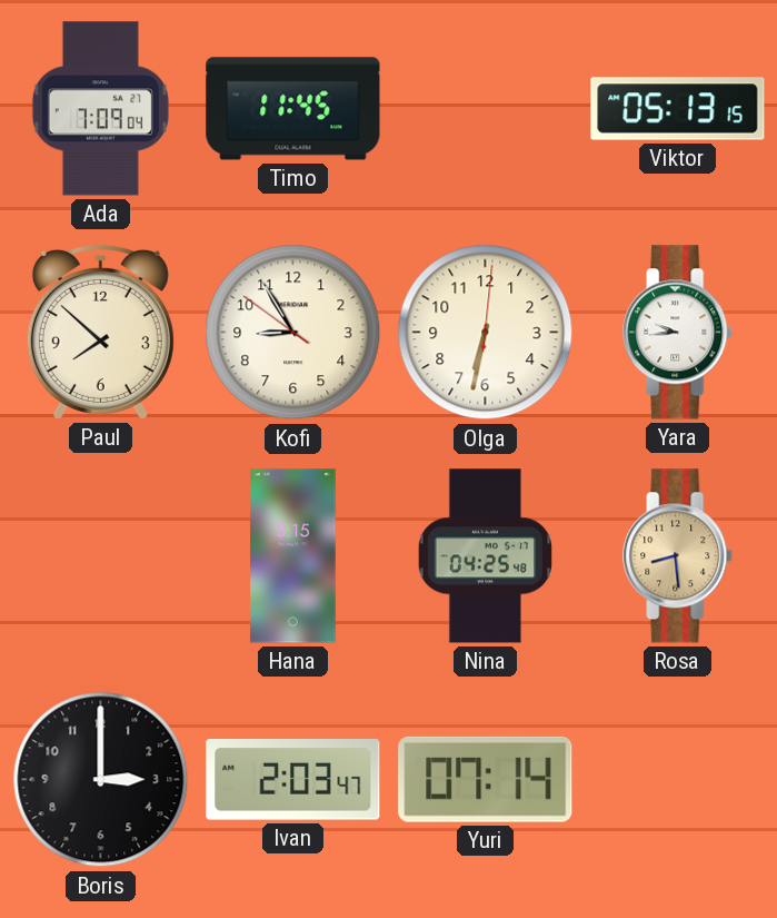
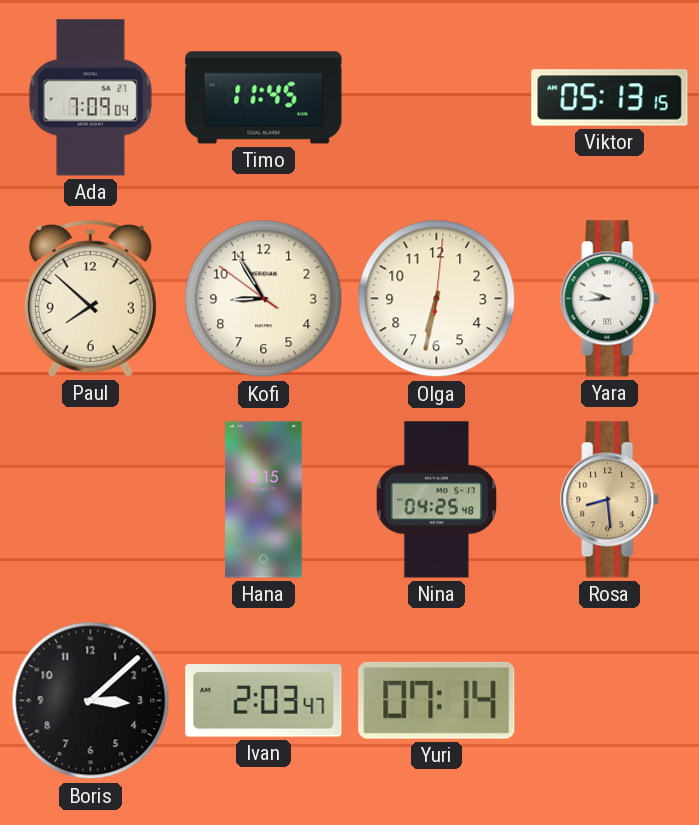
Boris: 3:00 -> 3:08 (91, 701)
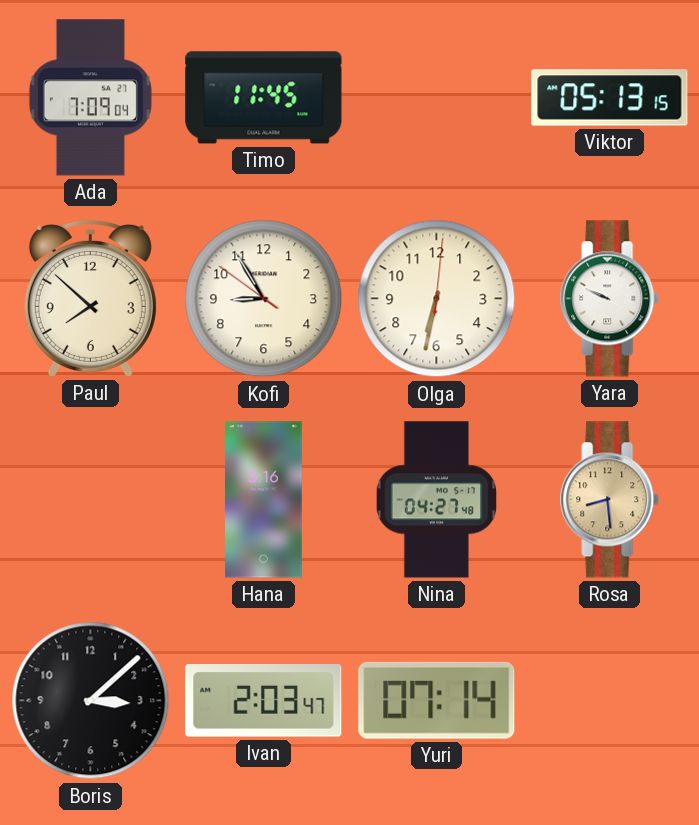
Yara: 9:44 -> 9:49 (610, 299)
Hana: 3:15 -> 5:16 (264, 500)
Nina: 04:25 -> 04:27 (437, 500)
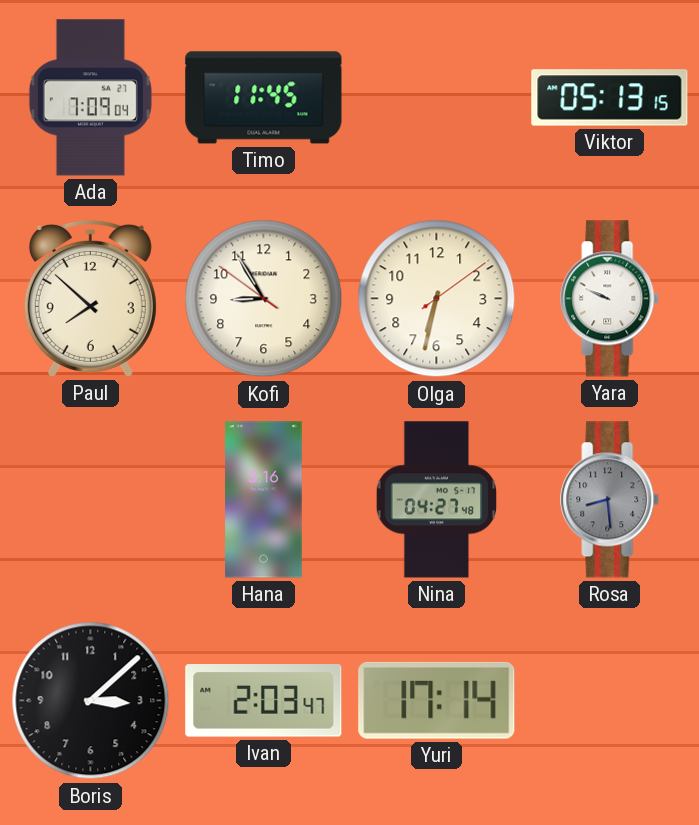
Olga: 6:32:01 -> 6:32:09 (437, 299)
Rosa dial: champagne -> grey (610, 500)
Yuri: 07:14 -> 17:14 (437, 700)
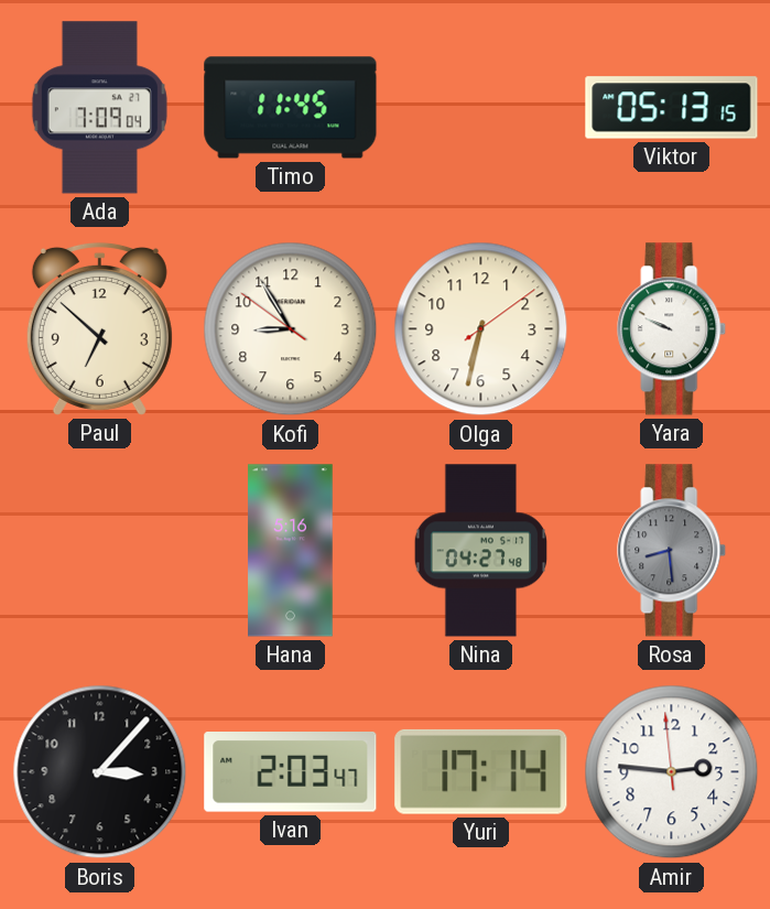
Paul: 7:52 -> 6:52 (99, 328)
Boris: 3:08 -> 3:07 (100, 772)
Amir: none -> 2:45 (672, 772)
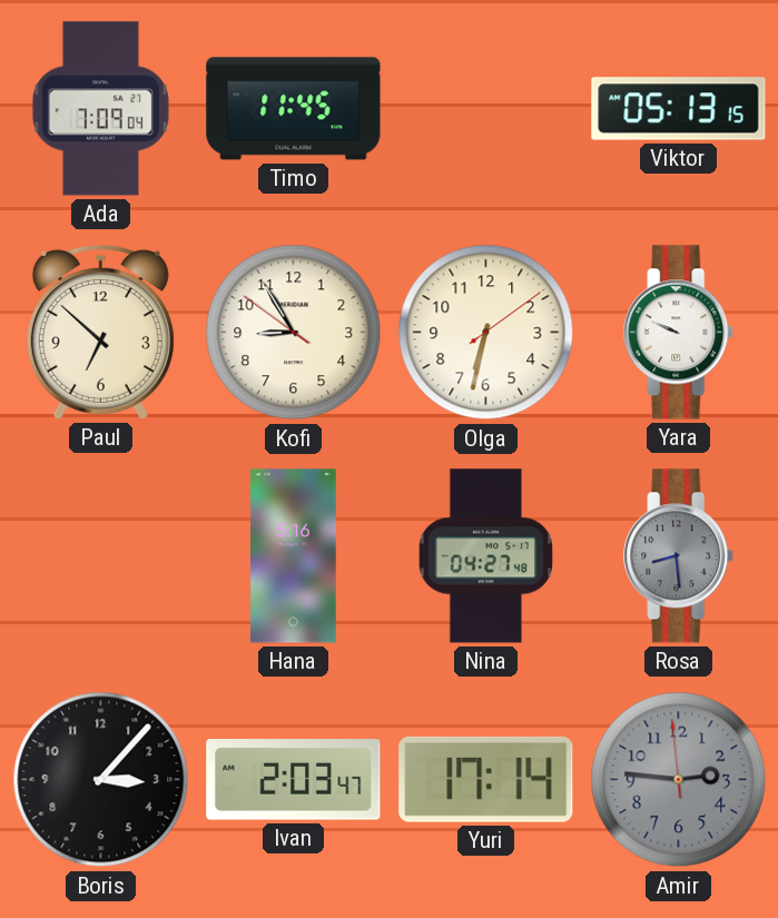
Amir dial: white -> grey (679, 780)
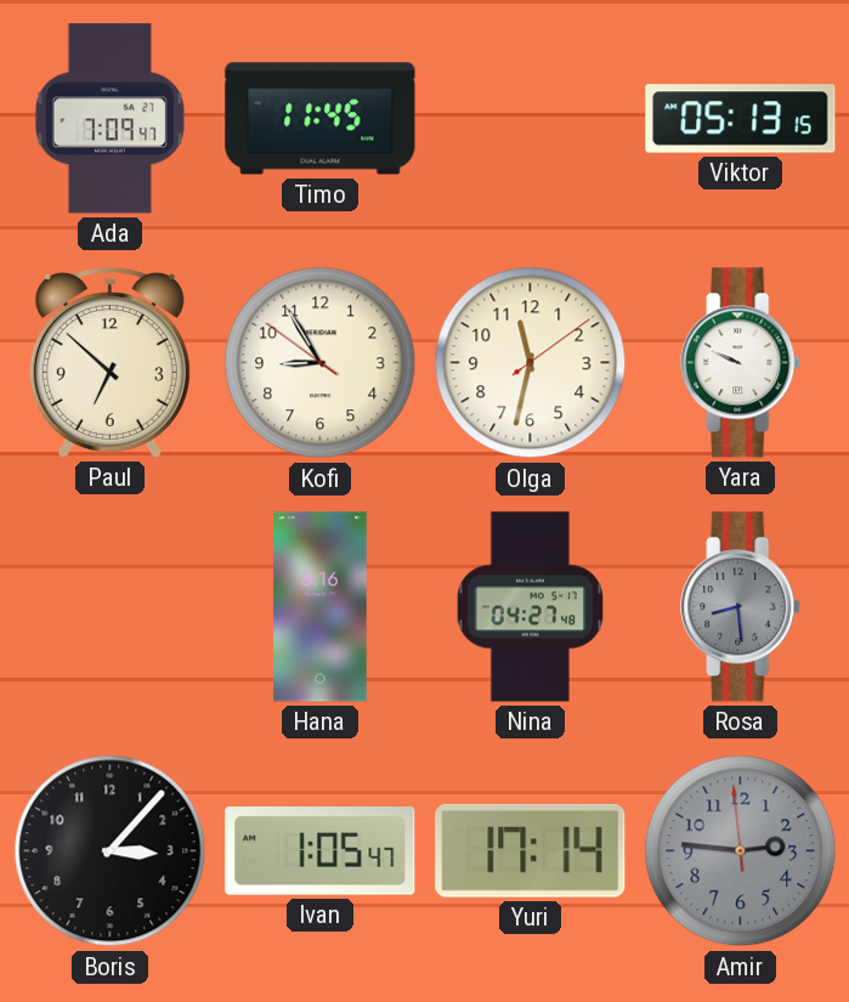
Ada: 7:09:04 -> 7:09:47 (109, 119)
Olga: 6:32 -> 11:32 (531, 363)
Ivan: 2:03 -> 1:05 (321, 851)
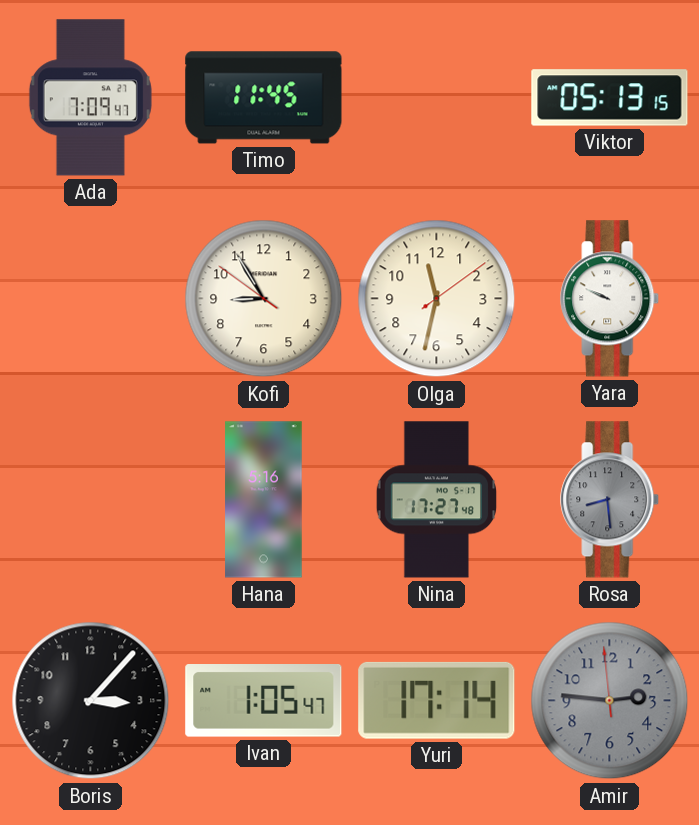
Paul: 6:52 -> none (109, 362)
Nina: 04:27 -> 17:27 (437, 500)
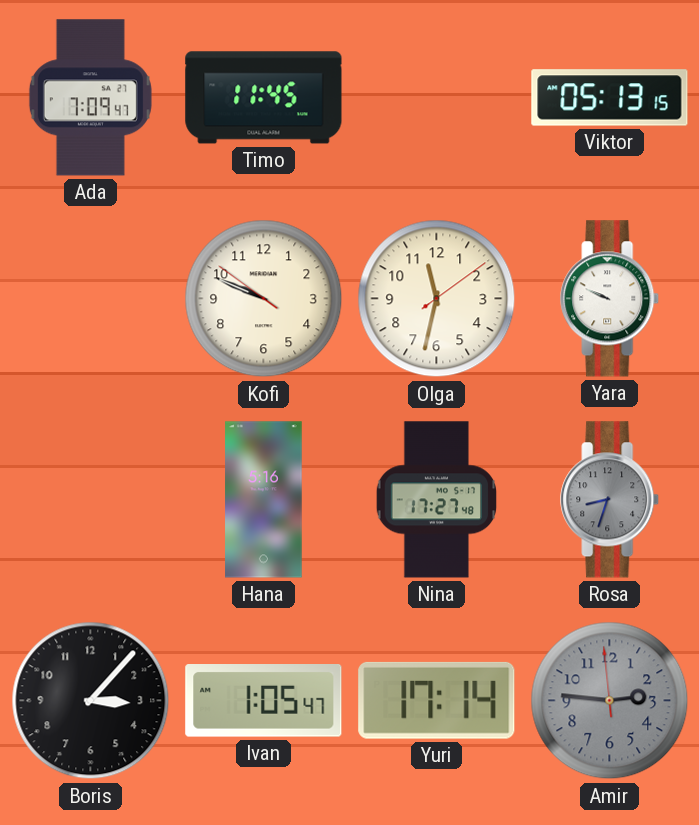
Kofi: 8:54 -> 9:48 (264, 299)
Rosa: 8:29 -> 8:33 (610, 500)
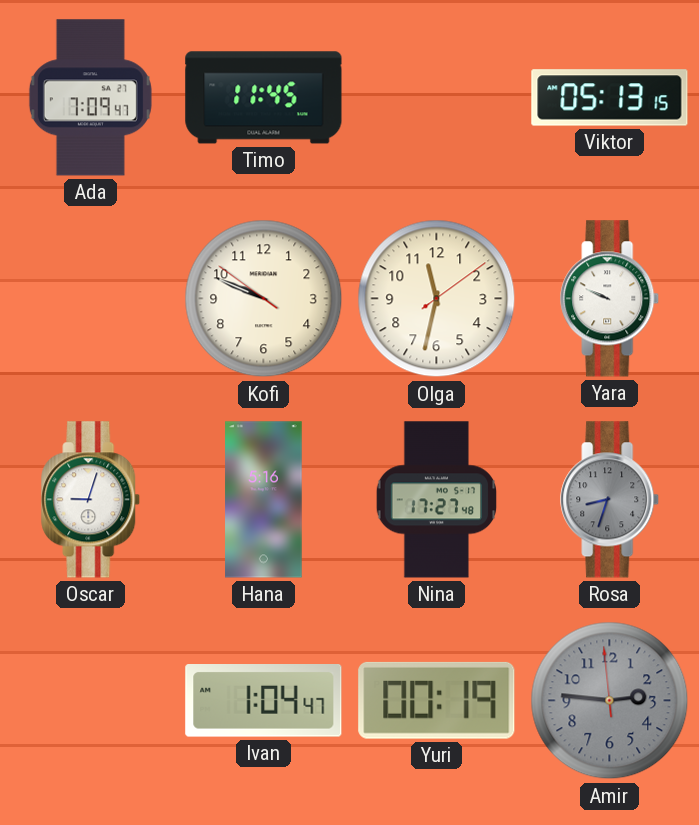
Oscar: none -> 9:03 (91, 500)
Boris: 3:07 -> none (91, 701)
Ivan: 1:05 -> 1:04 (264, 701)
Yuri: 17:14 -> 00:19 (437, 700)
